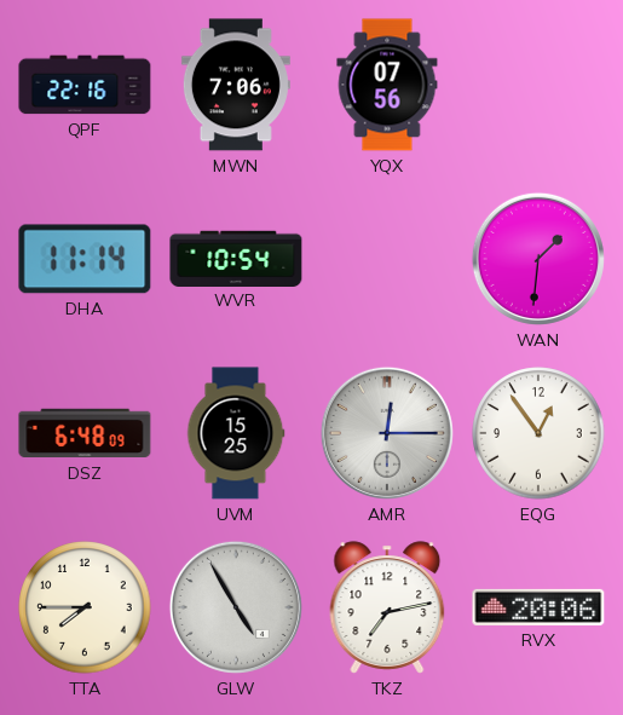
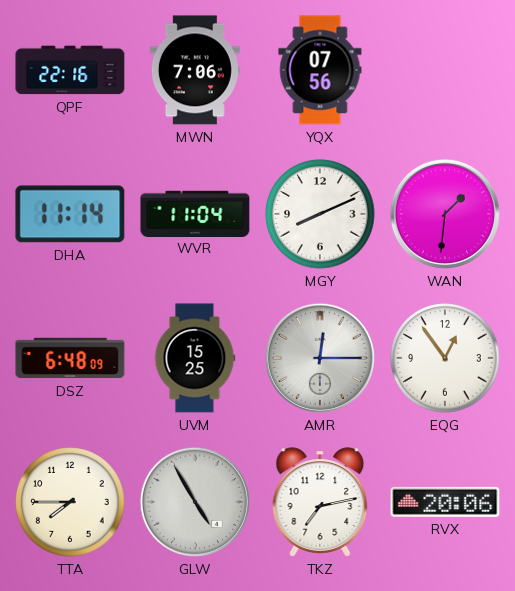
WVR: 10:54 -> 11:04 (195, 213)
MGY: none -> 8:11 (320, 214)
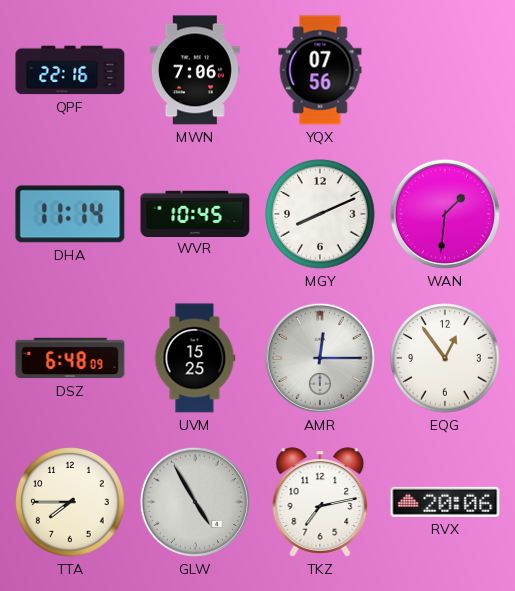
WVR: 11:04 -> 10:45 (195, 213)
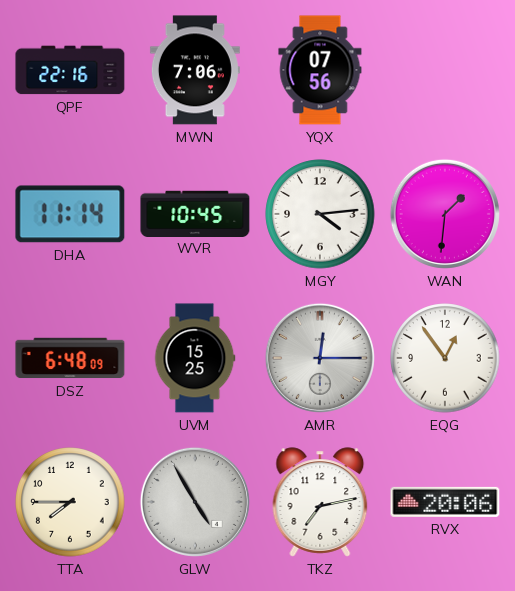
MGY: 8:11 -> 4:14 (320, 214)
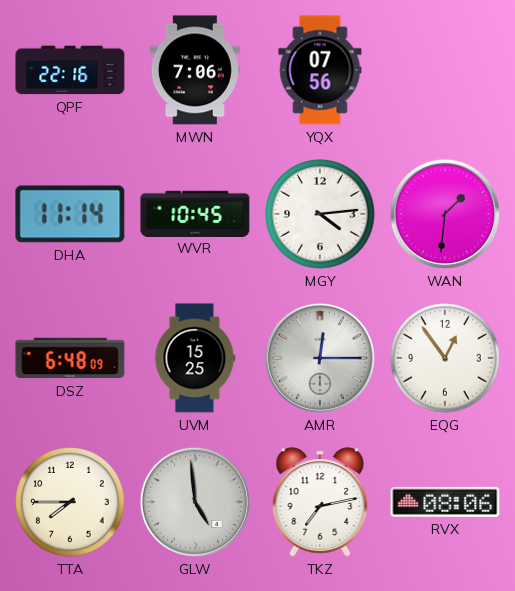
GLW: 4:55 -> 4:59 (195, 502)
RVX: 20:06 -> 08:06 (445, 502)
